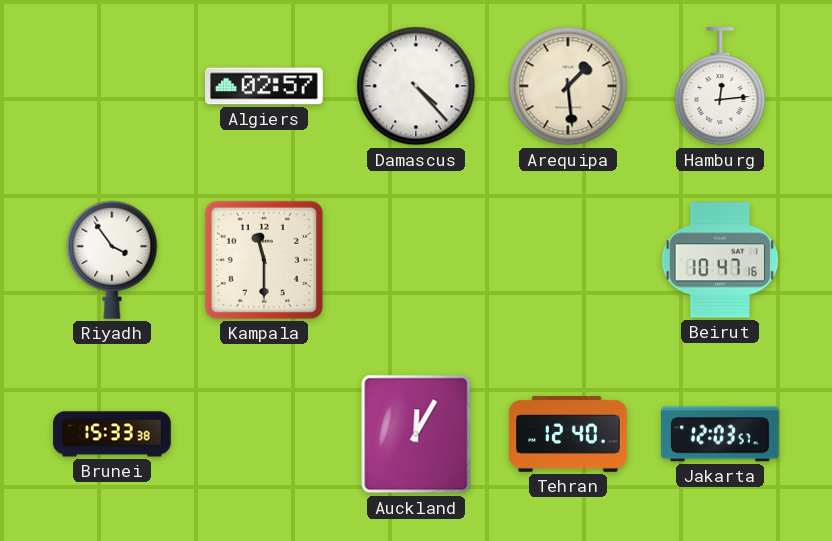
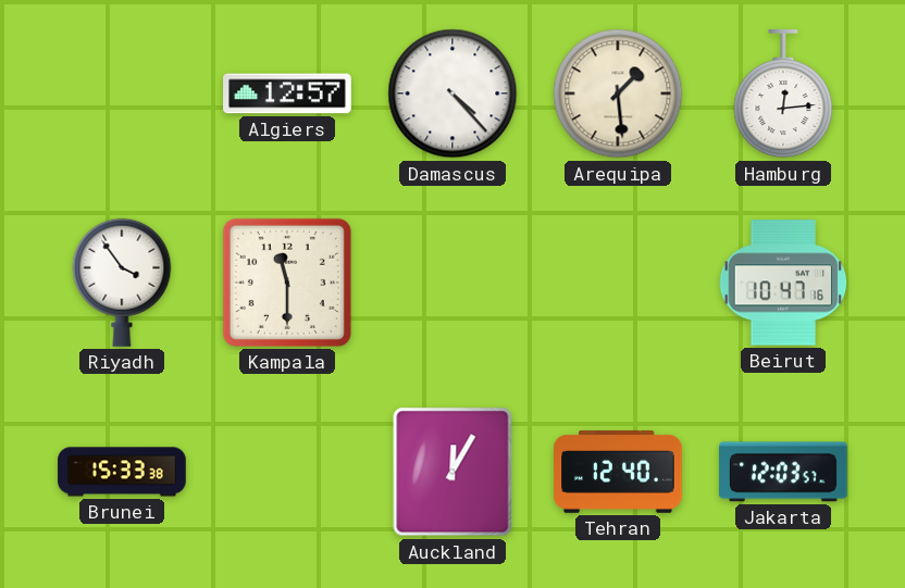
Algiers: 02:57 -> 12:57 (287, 93)
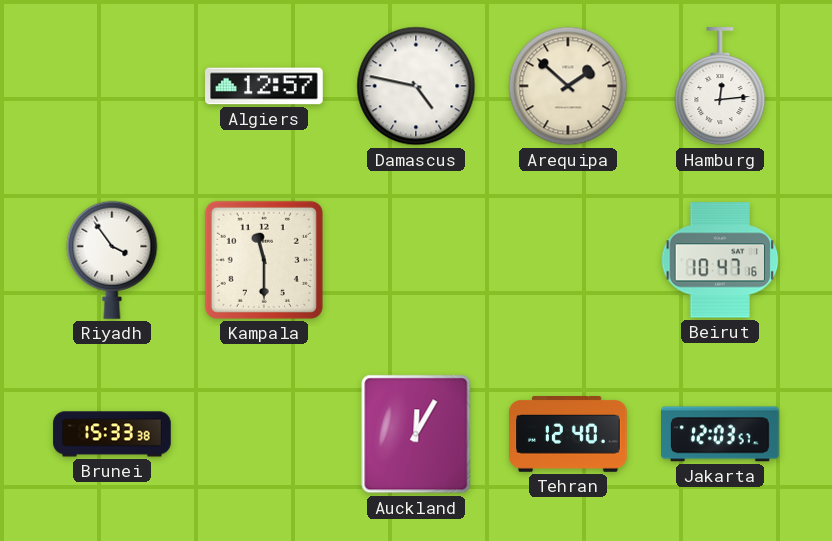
Damascus: 4:23 -> 4:47 (416, 86)
Arequipa: 1:29 -> 1:52 (568, 86)
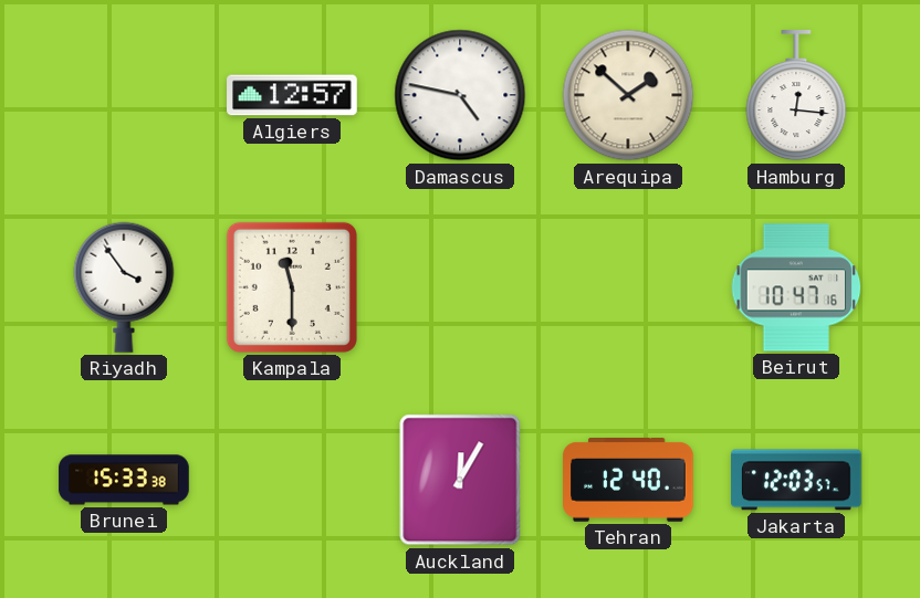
Hamburg: 12:14 -> 12:16 (796, 96)
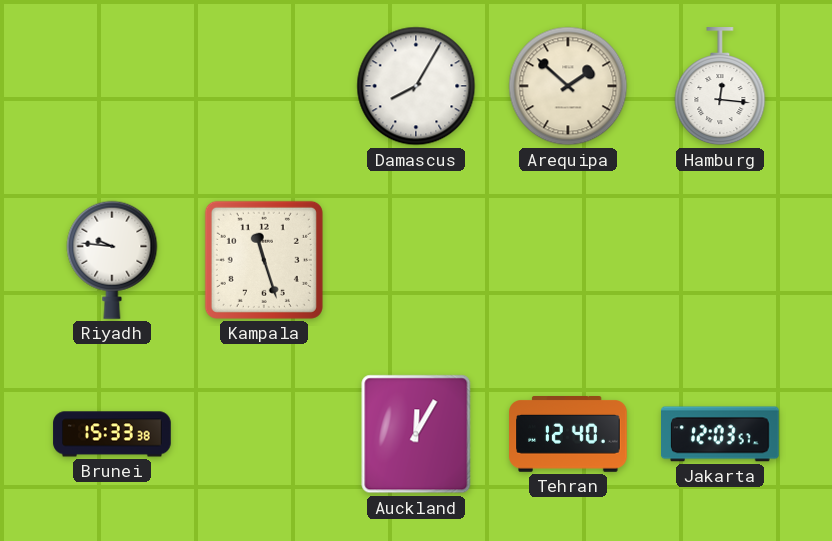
Algiers: 12:57 -> none (292, 95)
Damascus: 4:47 -> 8:05 (416, 86)
Riyadh: 3:54 -> 9:46 (112, 260)
Kampala: 11:30 -> 11:27 (264, 260)
Beirut: 10:47 -> none (796, 287)
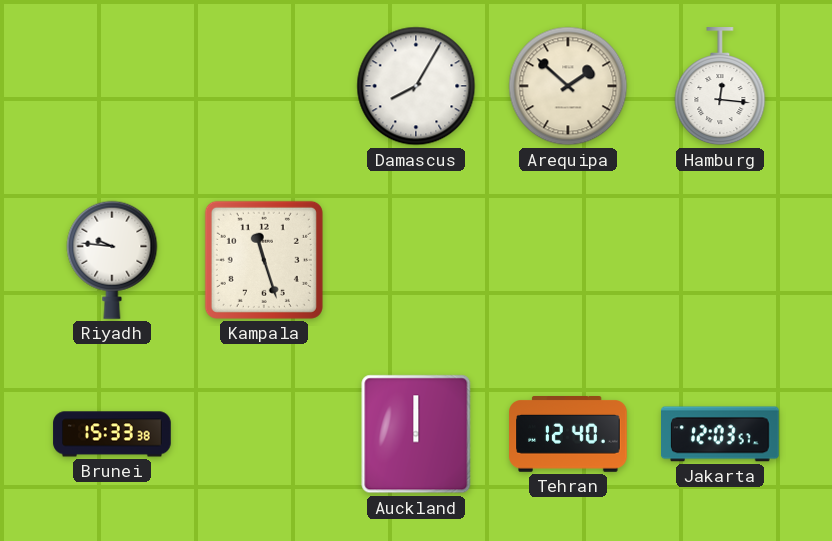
Auckland: 12:05 -> 12:00 (416, 434)
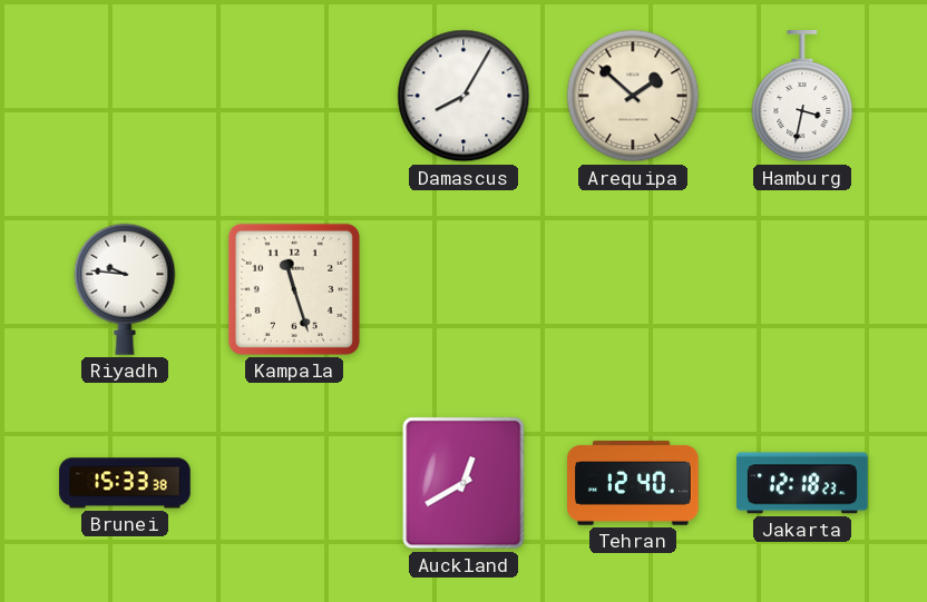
Hamburg: 12:16 -> 3:32 (802, 97)
Auckland: 12:00 -> 12:40 (463, 483)
Jakarta: 12:03 -> 12:18 (803, 483)
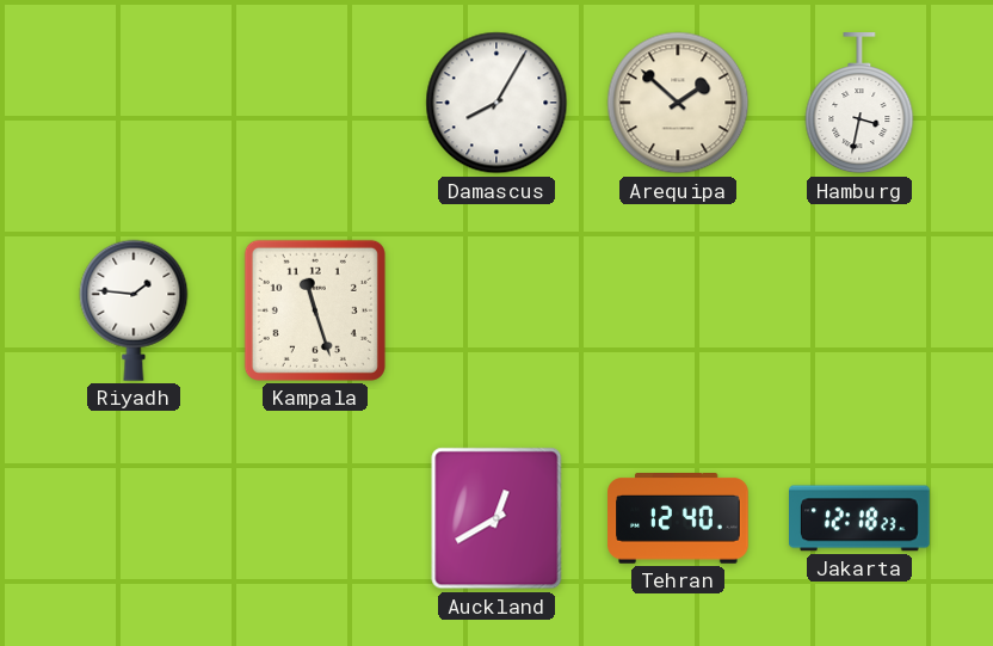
Riyadh: 9:46 -> 1:46 (134, 310)
Brunei: 15:33 -> none (125, 483)
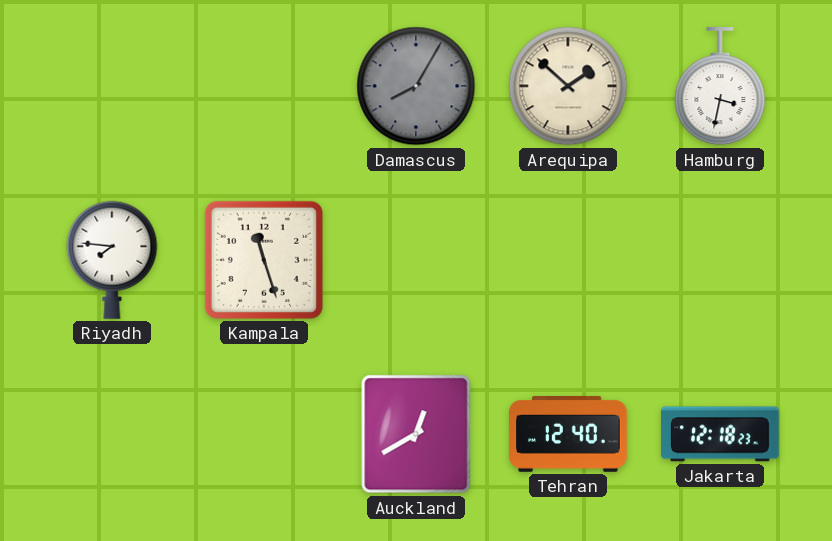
Damascus dial: white -> grey (416, 86)
Riyadh: 1:46 -> 7:46 (112, 260)
